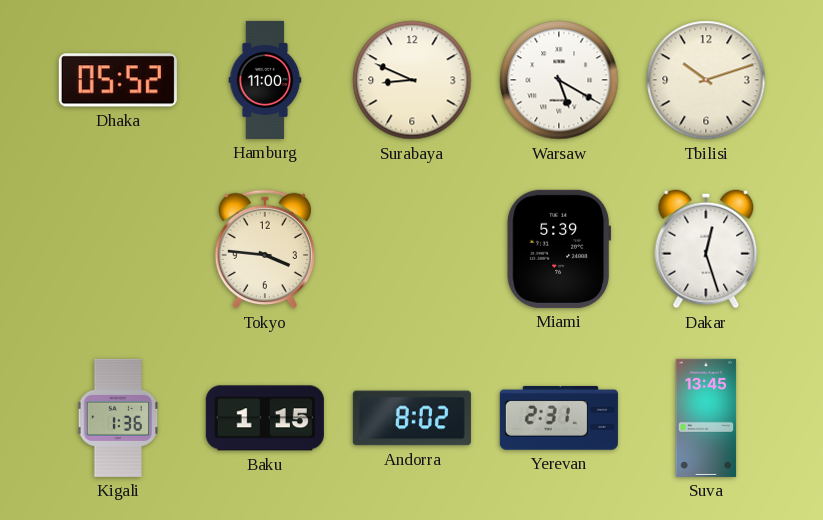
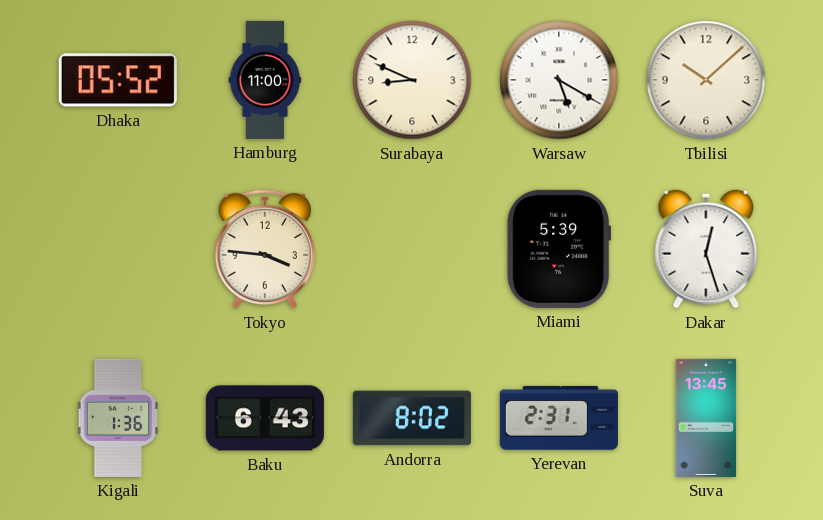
Tbilisi: 10:12 -> 10:08 (706, 80)
Baku: 1:15 -> 6:43 (265, 418)
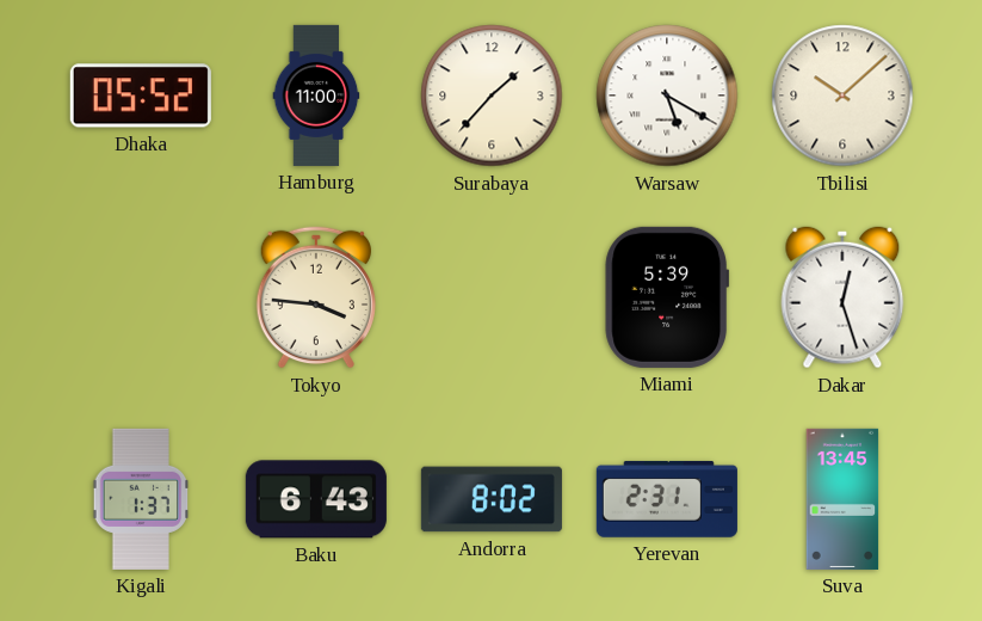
Surabaya: 8:49 -> 1:37 (492, 96)
Kigali: 1:36 -> 1:37 (141, 499)
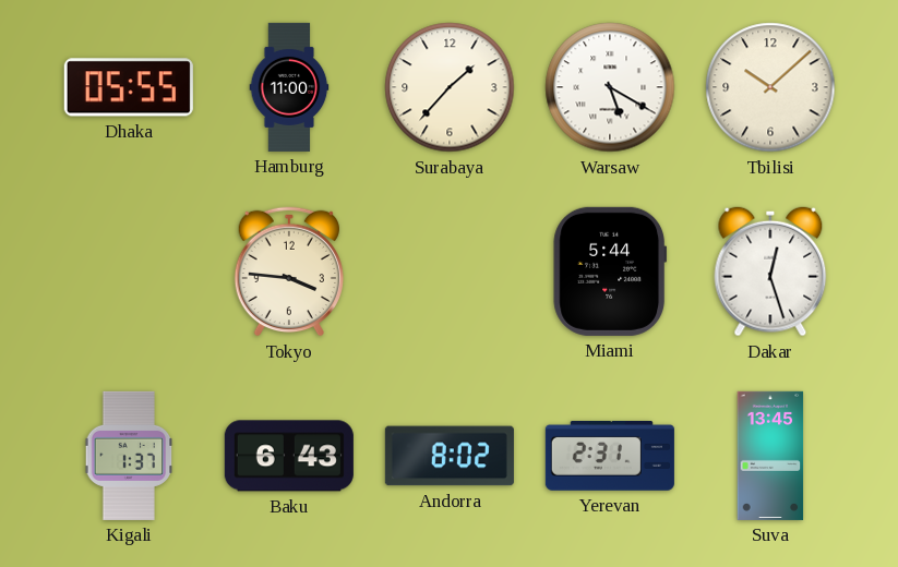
Dhaka: 05:52 -> 05:55 (129, 87)
Miami: 5:39 -> 5:44 (610, 272)
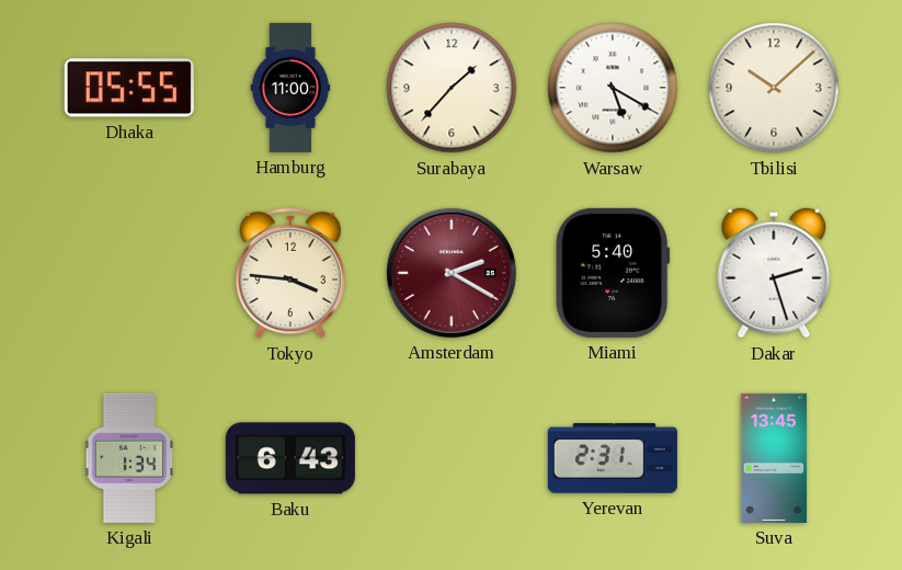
Amsterdam: none -> 2:20 (452, 273)
Miami: 5:44 -> 5:40 (613, 273)
Dakar: 12:27 -> 2:27 (774, 273)
Kigali: 1:37 -> 1:34 (129, 458)
Andorra: 8:02 -> none (450, 456)
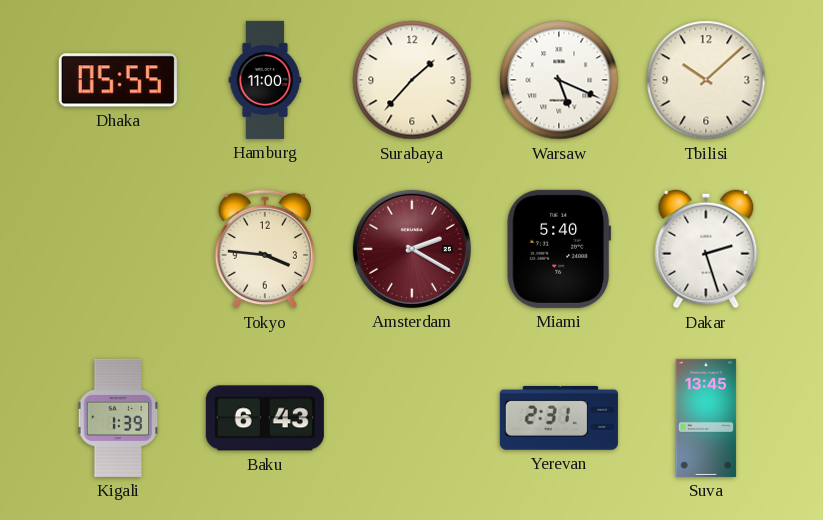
Warsaw: 5:20 -> 5:19 (559, 80)
Kigali: 1:34 -> 1:39 (118, 418)
